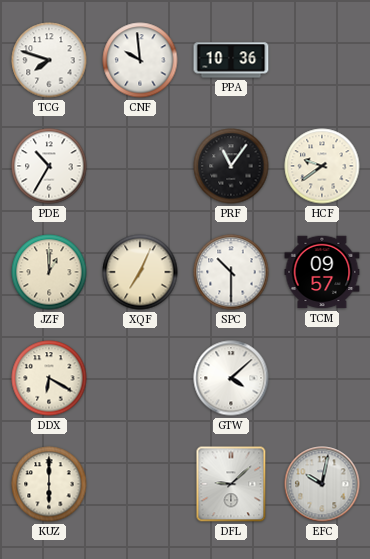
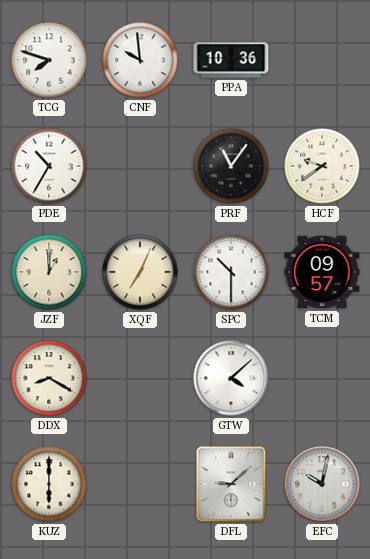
DDX: 6:20 -> 8:20 (49, 378)
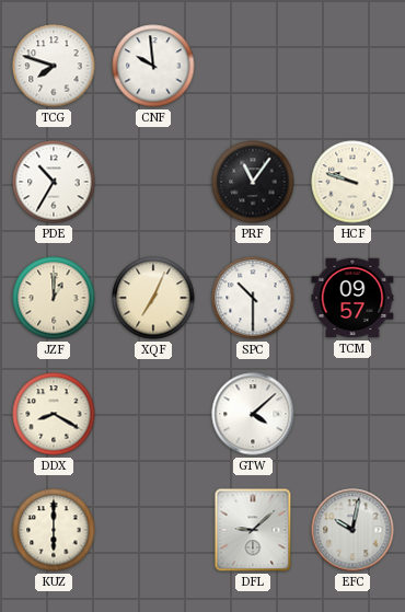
PPA: 10:36 -> none (231, 60)
HCF: 9:39 -> 9:48 (352, 182)
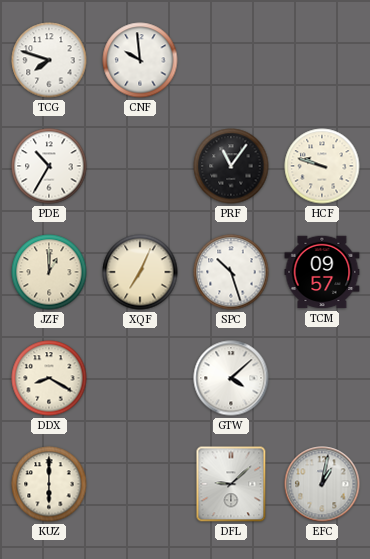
SPC: 10:30 -> 10:27 (231, 272)
EFC: 10:02 -> 1:02 (322, 484)
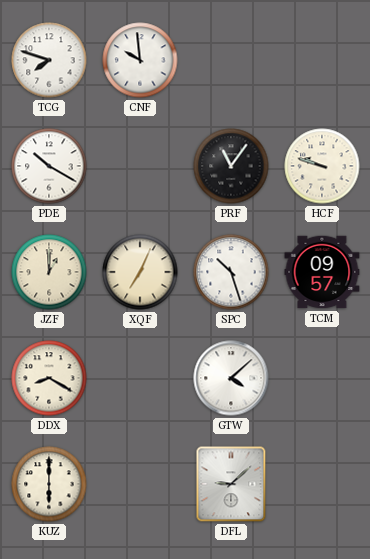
PDE: 10:35 -> 10:20 (49, 166)
EFC: 1:02 -> none (322, 484)
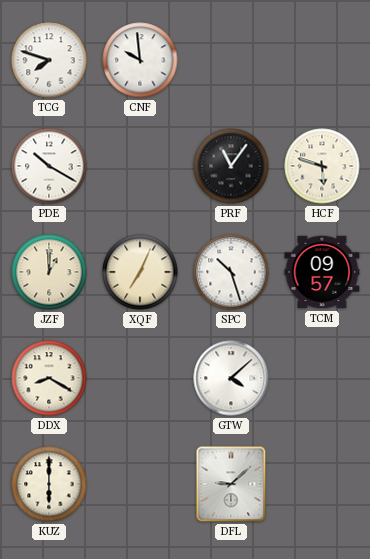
HCF: 9:48 -> 5:48 (322, 166)
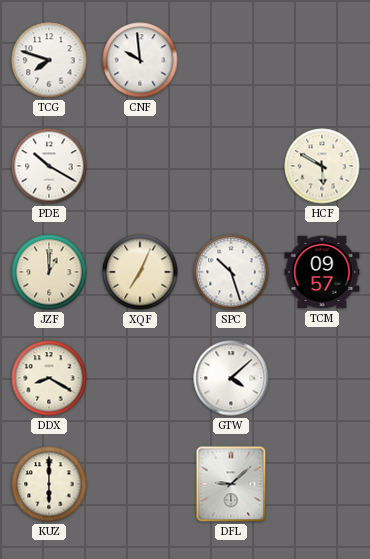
PRF: 11:06 -> none (231, 166)
HCF: 5:48 -> 5:50 (322, 166)
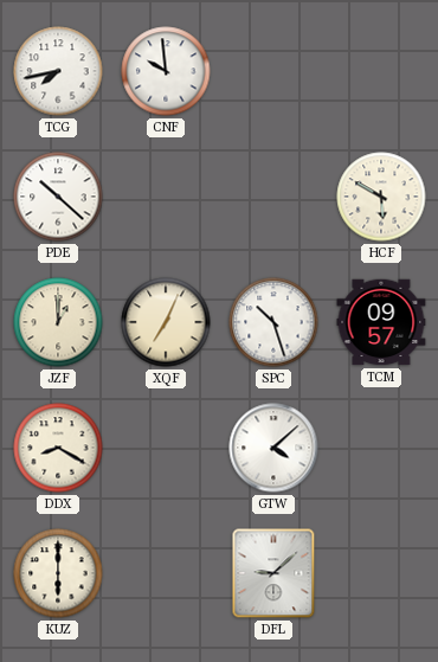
TCG: 7:48 -> 7:43 (58, 71)
PDE: 10:20 -> 10:22 (58, 197)
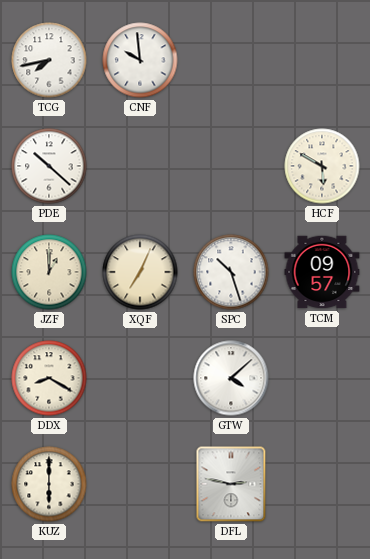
DFL: 9:08 -> 2:47 (231, 484)
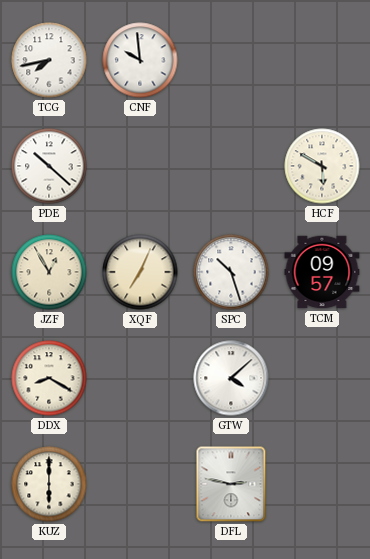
JZF: 1:00 -> 12:55 (49, 272)
